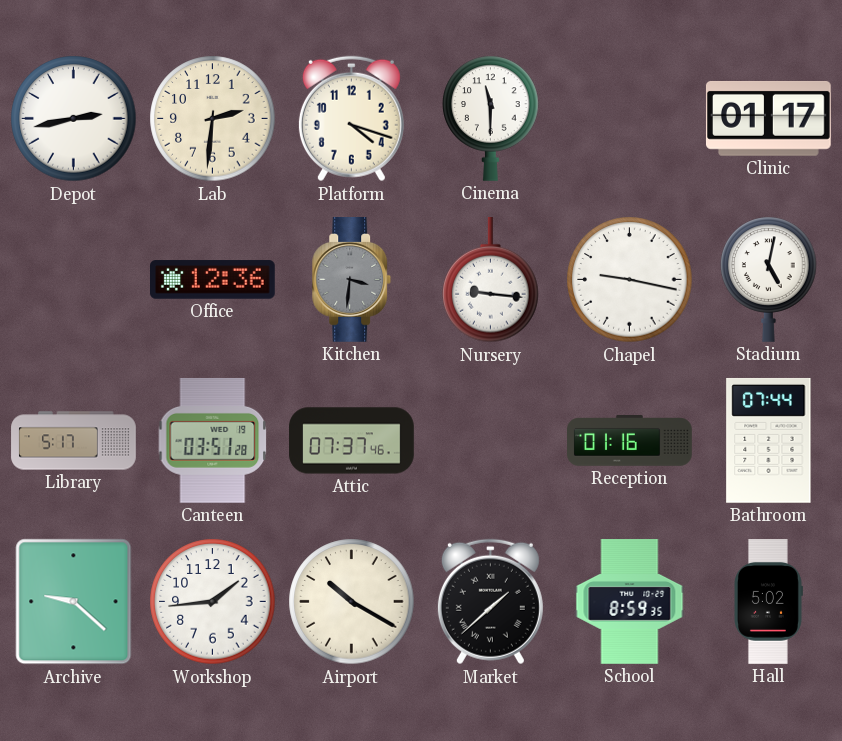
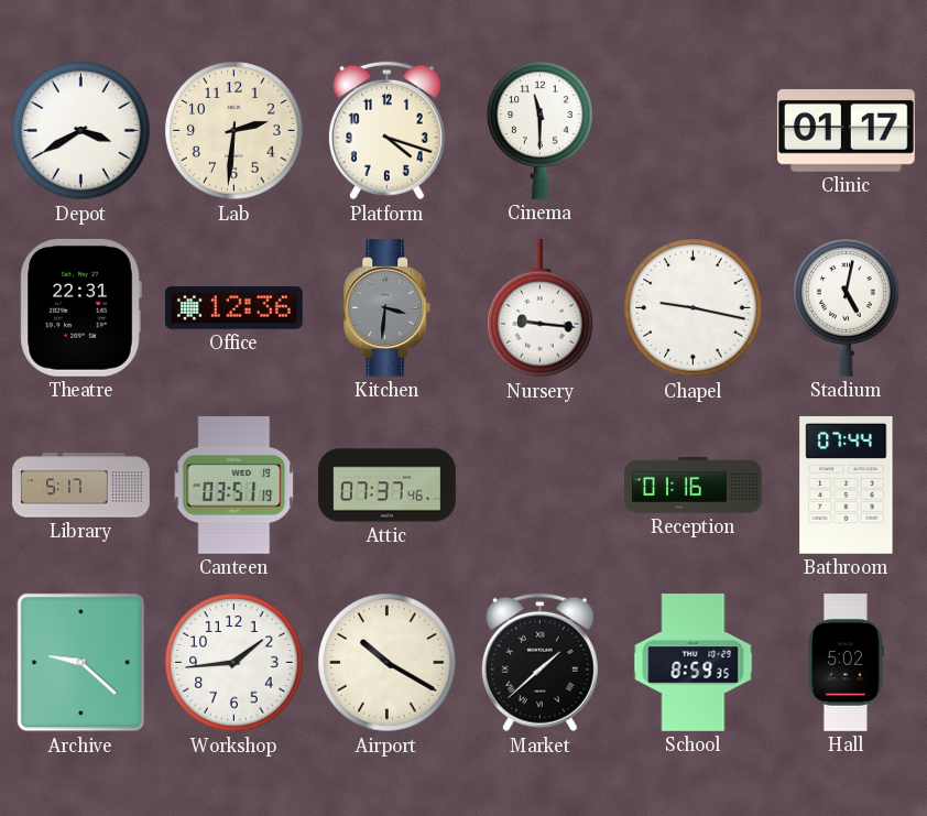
Depot: 2:43 -> 3:40 (81, 131)
Theatre: none -> 22:31 (80, 307)
Canteen: 03:51:28 -> 03:51:19 (235, 486)
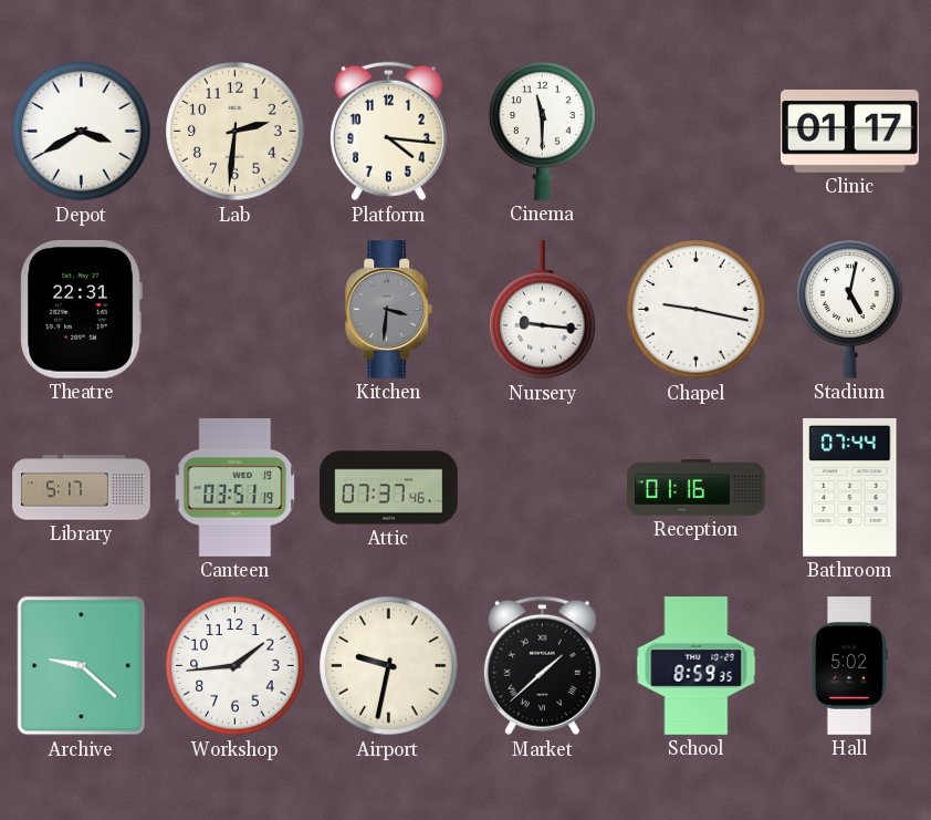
Platform: 4:18 -> 4:16 (388, 132)
Office: 12:36 -> none (235, 308)
Airport: 10:20 -> 9:32 (389, 666)
